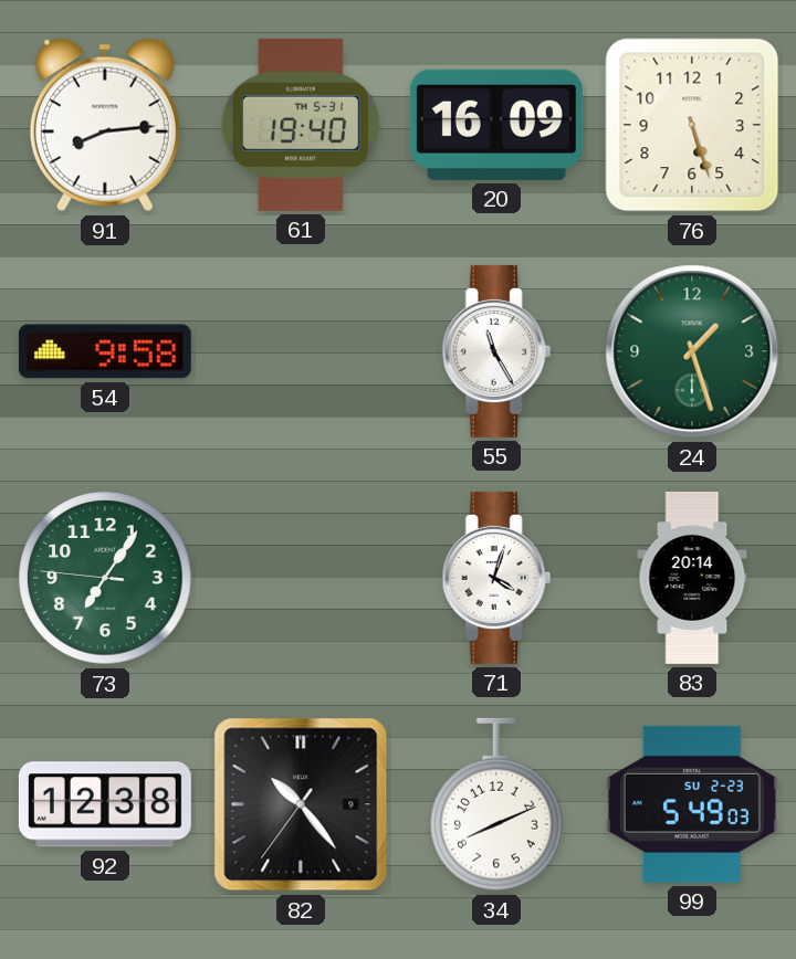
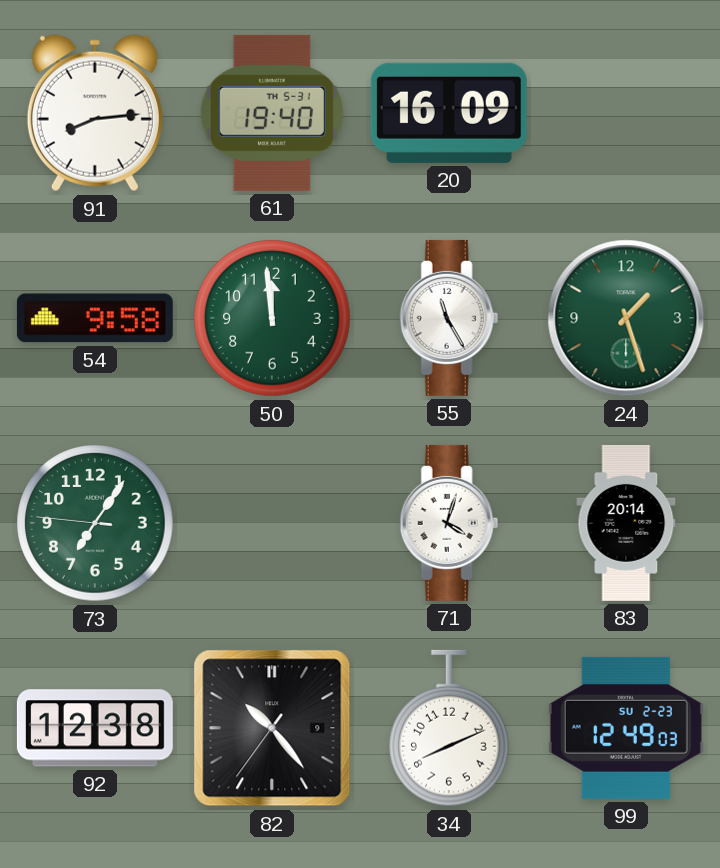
76: 5:27 -> none (692, 125)
50: none -> 11:59 (272, 318)
99: 5:49 -> 12:49 (626, 728)
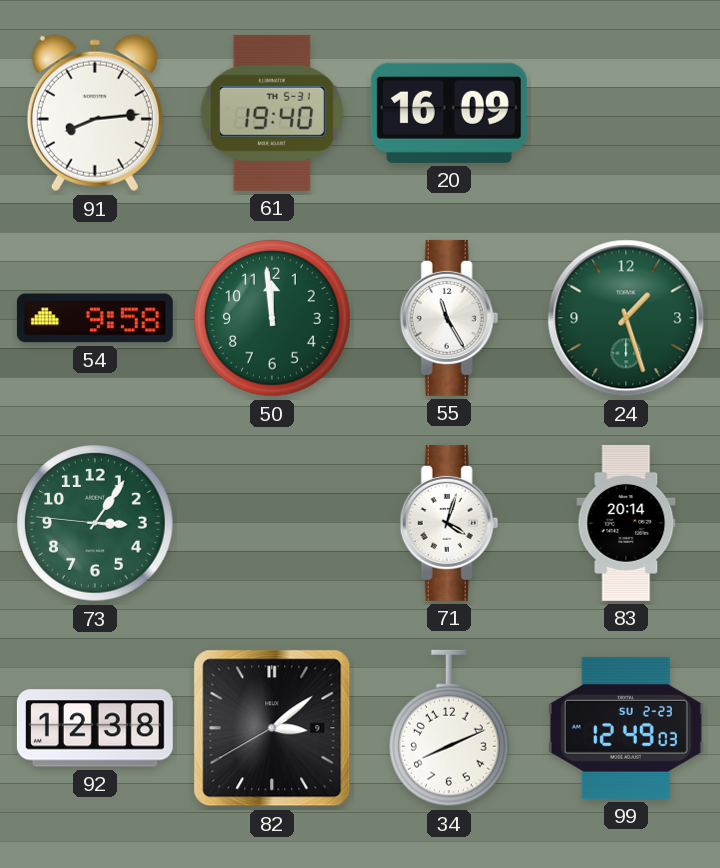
73: 7:05 -> 3:05 (95, 523)
82: 10:23 -> 3:08 (272, 728)
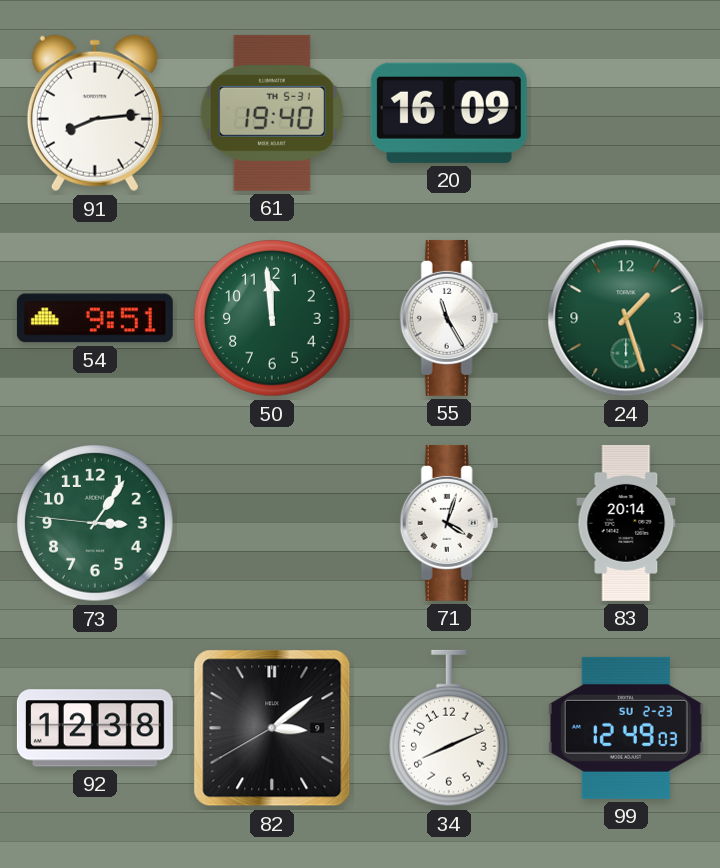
54: 9:58 -> 9:51 (95, 318)
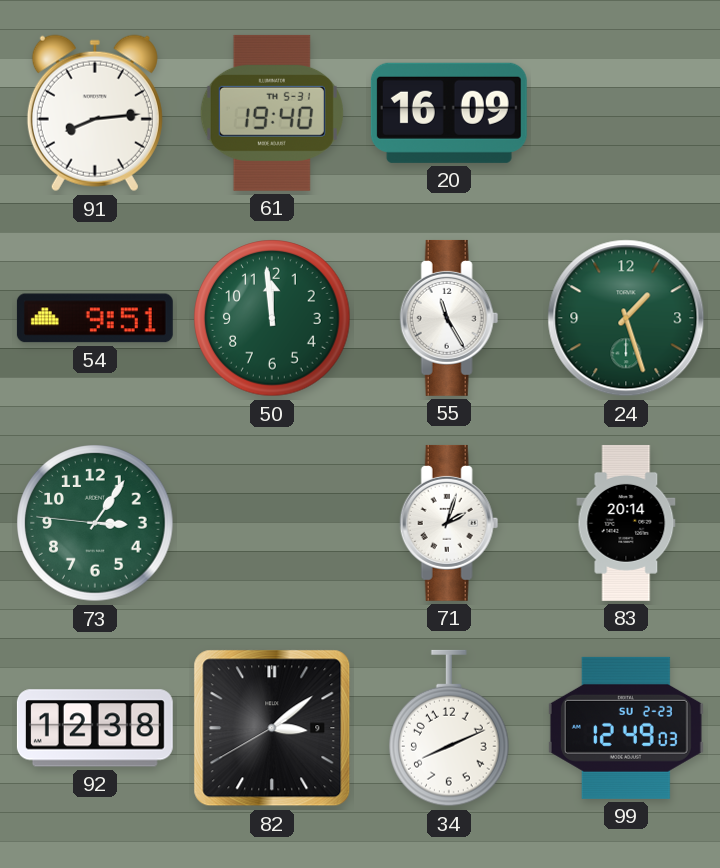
71: 4:03 -> 2:03 (449, 523)
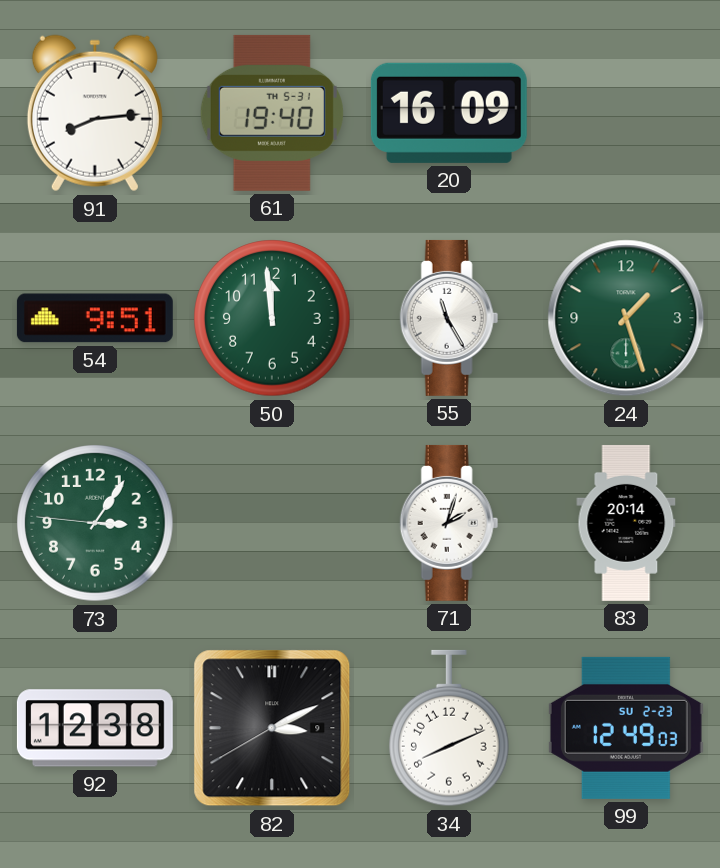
82: 3:08 -> 3:10 (272, 728)
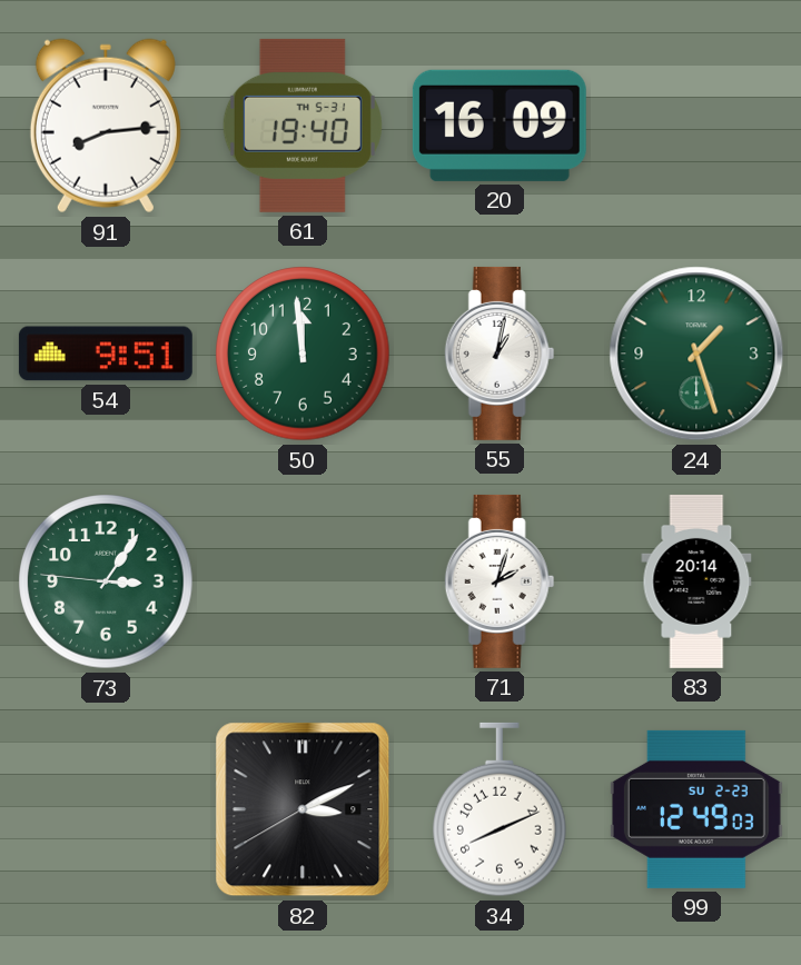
55: 11:25 -> 1:02 (500, 354)
92: 12:38 -> none (95, 728)
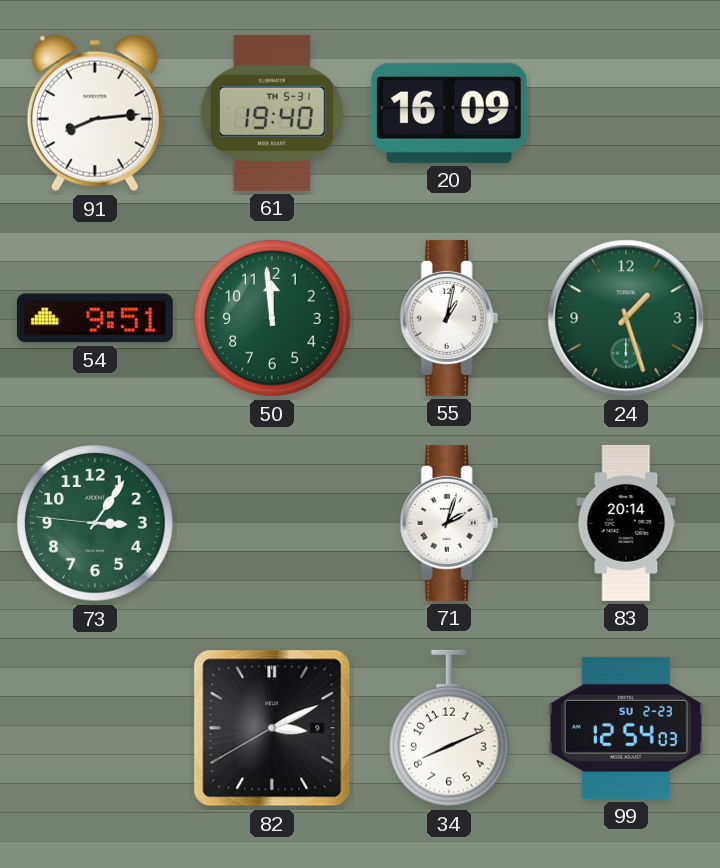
99: 12:49 -> 12:54 (626, 728)
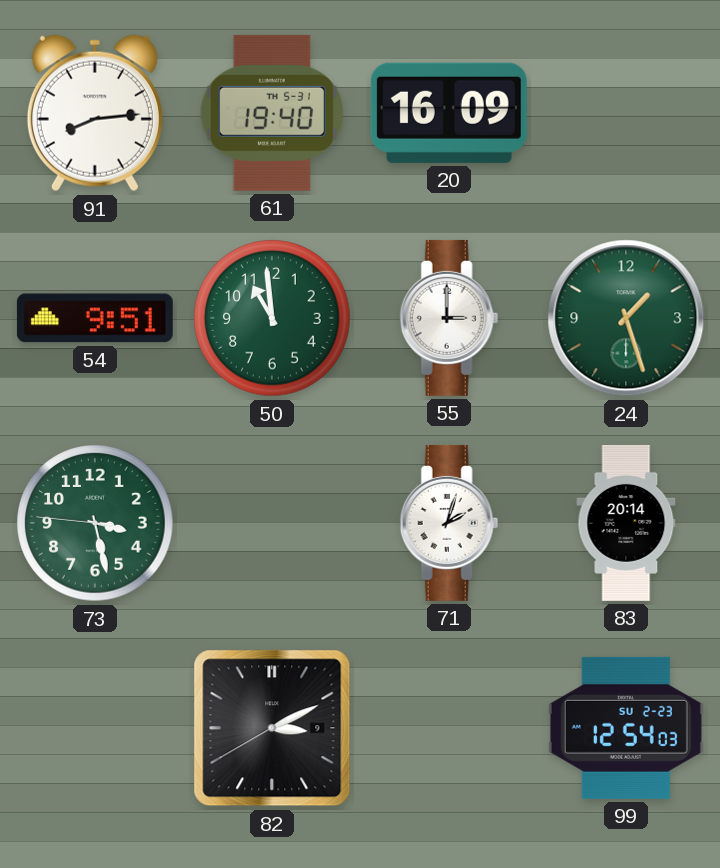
50: 11:59 -> 10:59 (272, 318)
55: 1:02 -> 3:00 (449, 318)
73: 3:05 -> 3:27 (95, 523)
34: 8:11 -> none (450, 728)
